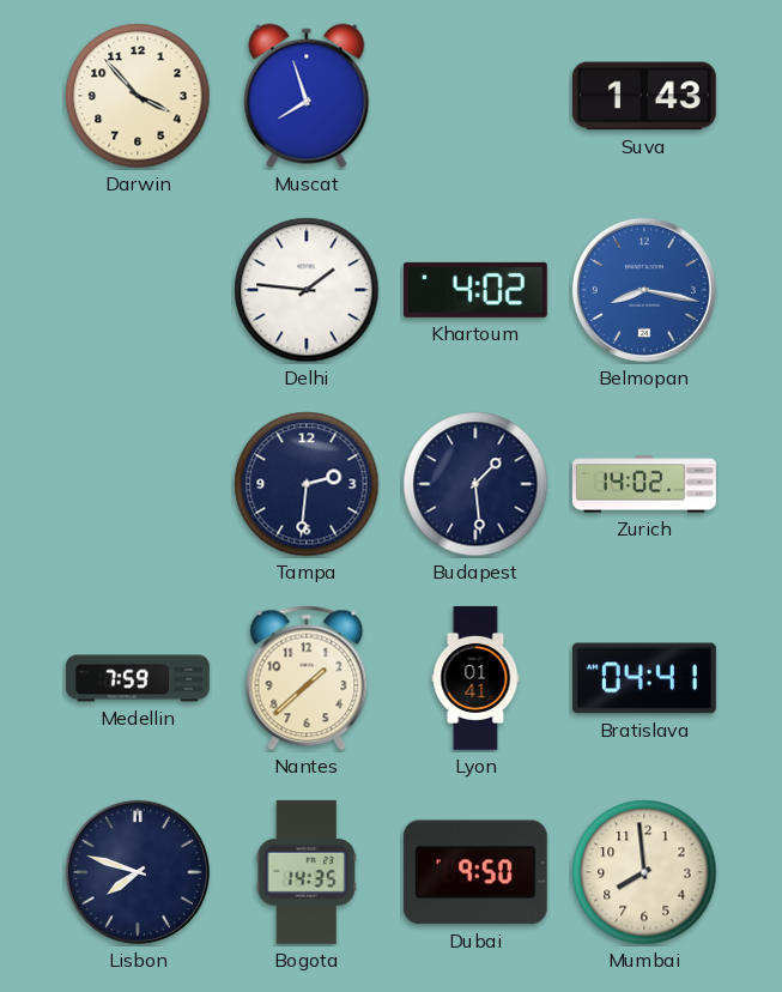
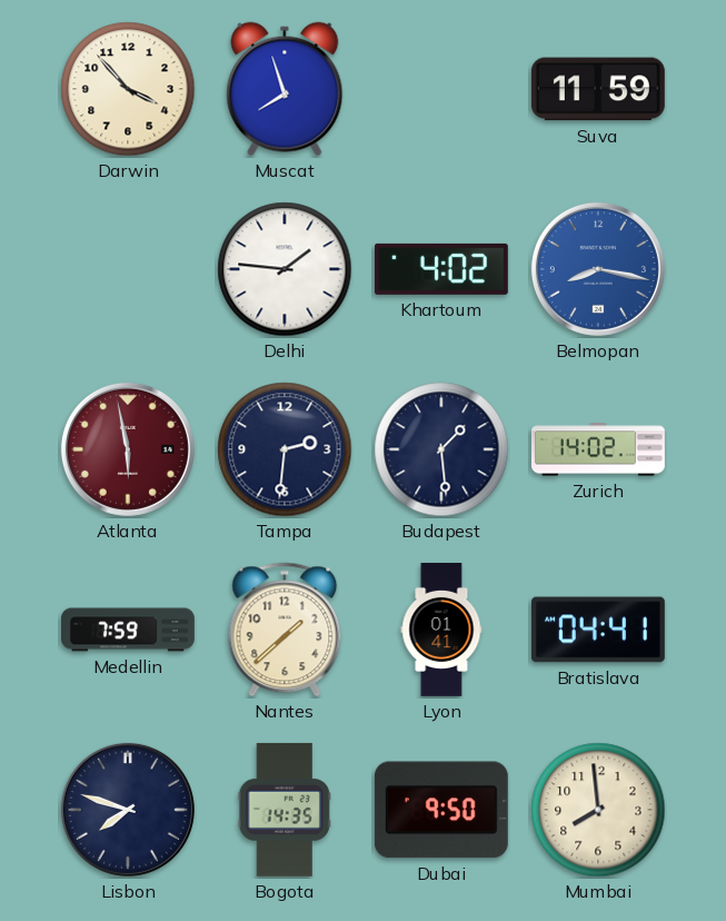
Suva: 1:43 -> 11:59 (598, 89)
Atlanta: none -> 5:58 (128, 449)
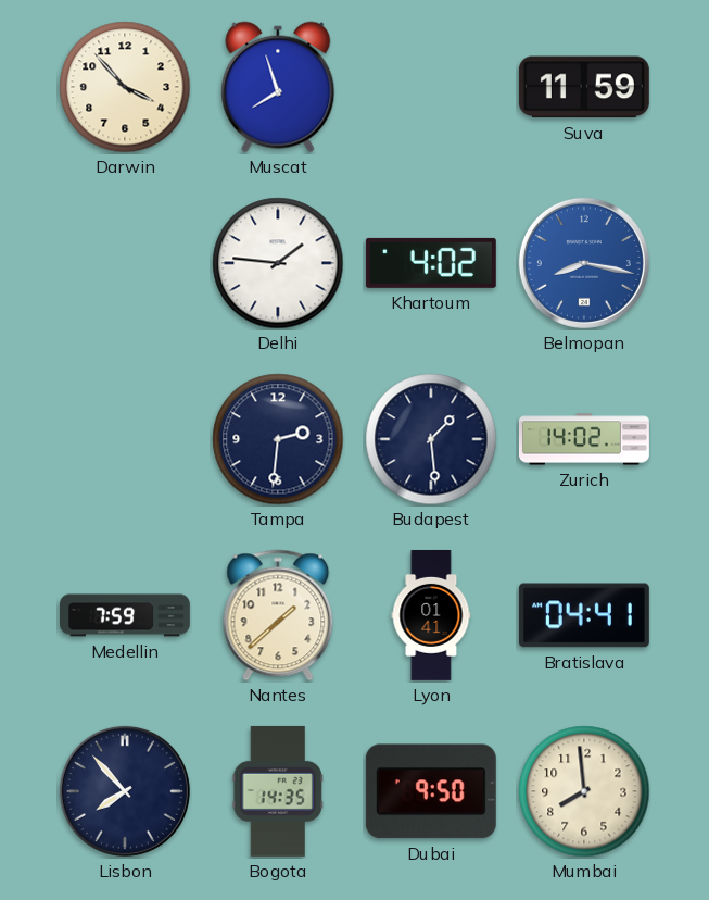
Atlanta: 5:58 -> none (128, 449)
Lisbon: 7:48 -> 7:53 (125, 791)
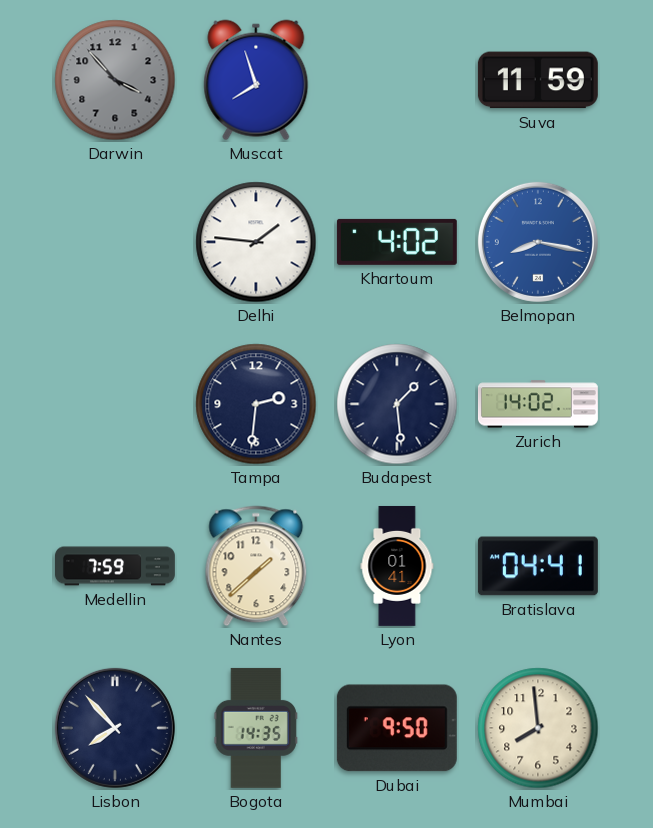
Darwin dial: cream -> grey (115, 80)
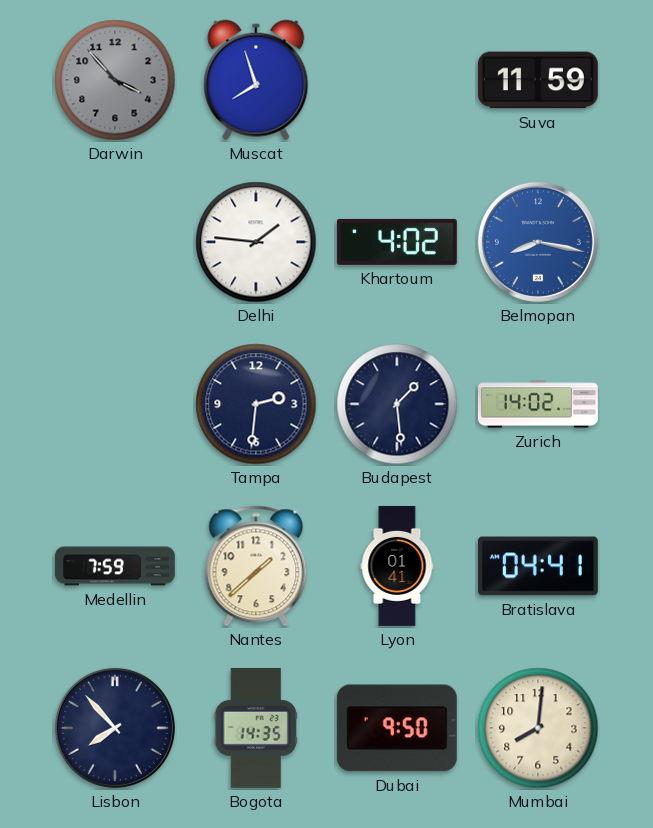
Mumbai: 7:59 -> 8:01 (538, 728)
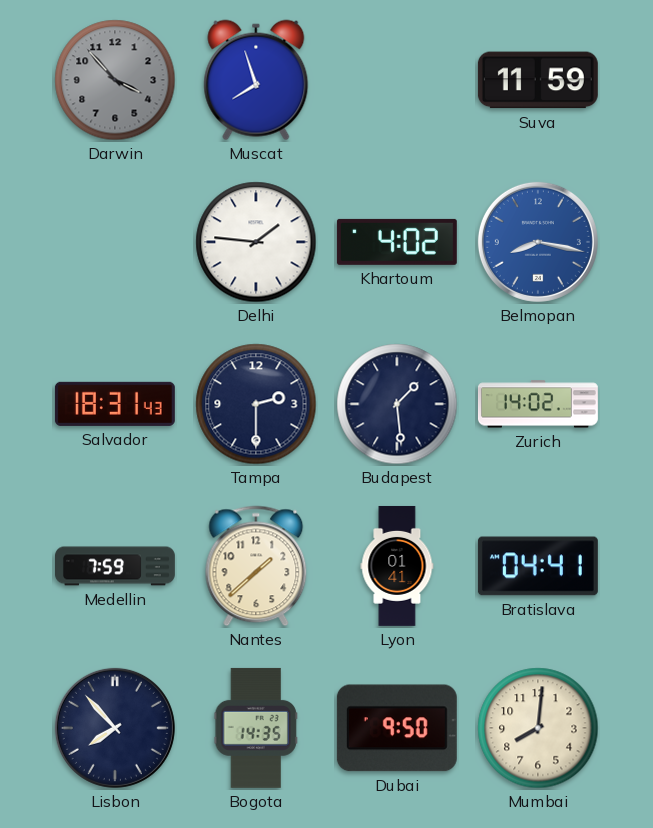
Salvador: none -> 18:31 (115, 404)
Tampa: 2:31 -> 2:30 (256, 404)
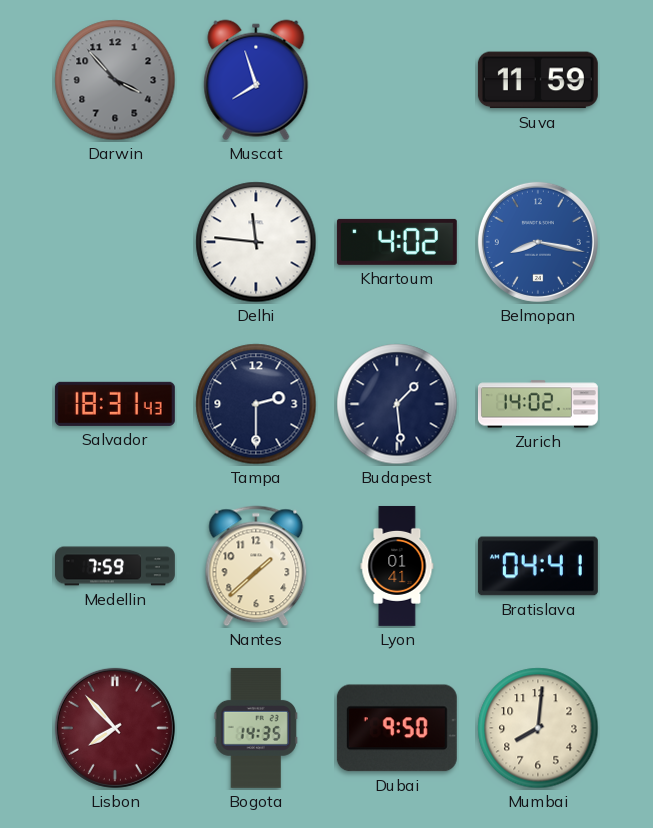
Delhi: 1:46 -> 11:46 (256, 242)
Lisbon dial: navy -> burgundy (115, 728)
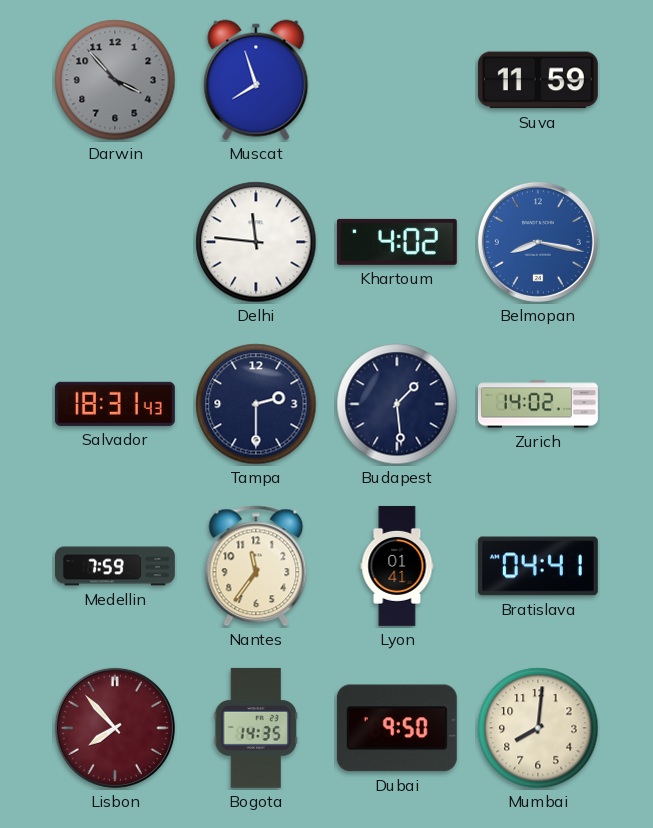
Nantes: 1:38 -> 11:36 (256, 566)
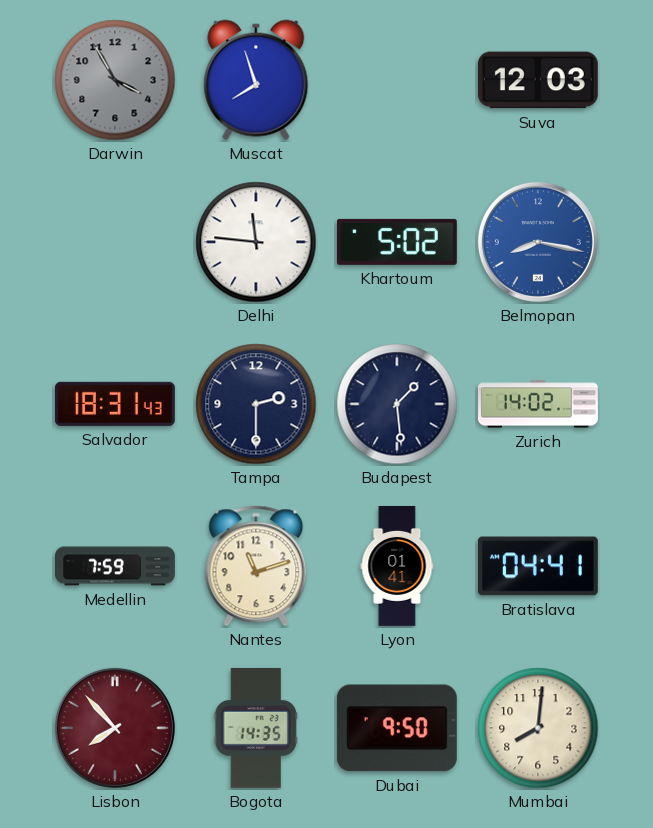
Darwin: 3:53 -> 3:55 (115, 80)
Suva: 11:59 -> 12:03 (538, 80)
Khartoum: 4:02 -> 5:02 (397, 242)
Nantes: 11:36 -> 11:12 (256, 566)
